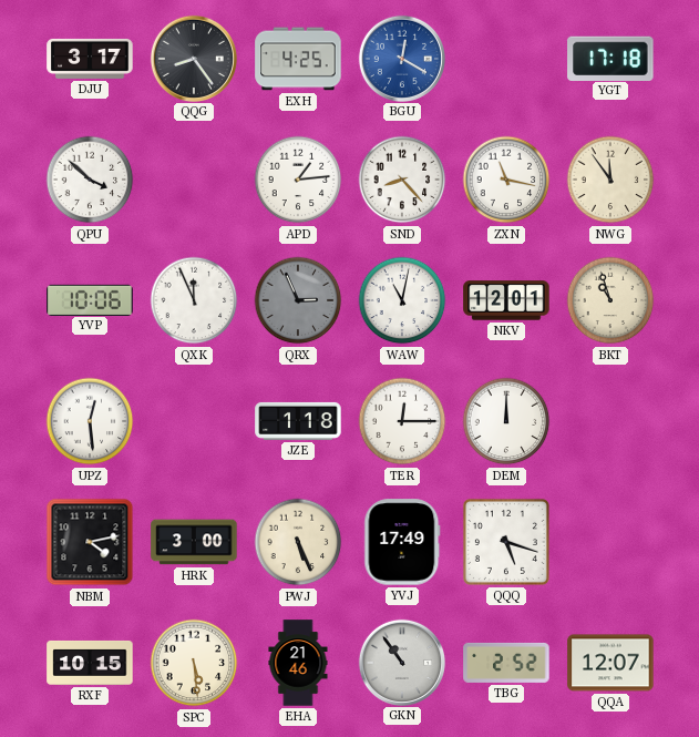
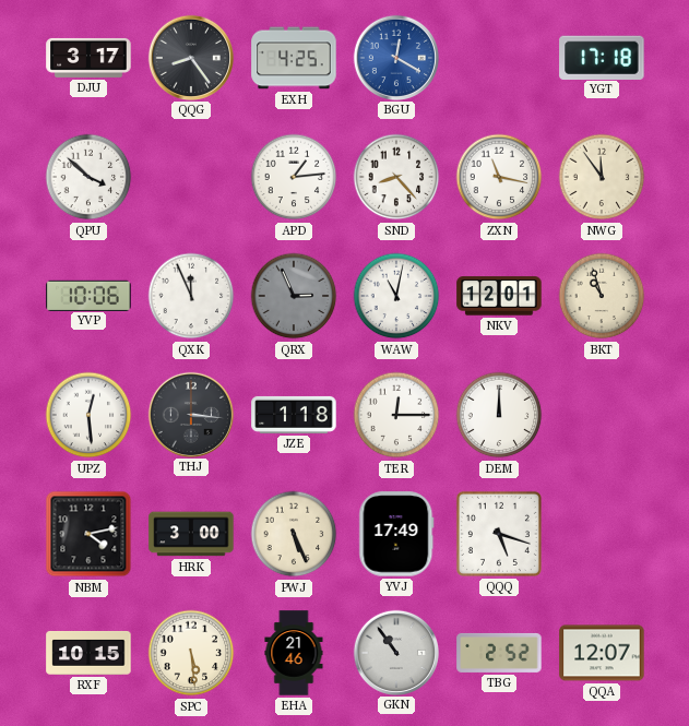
THJ: none -> 3:16 (190, 414)
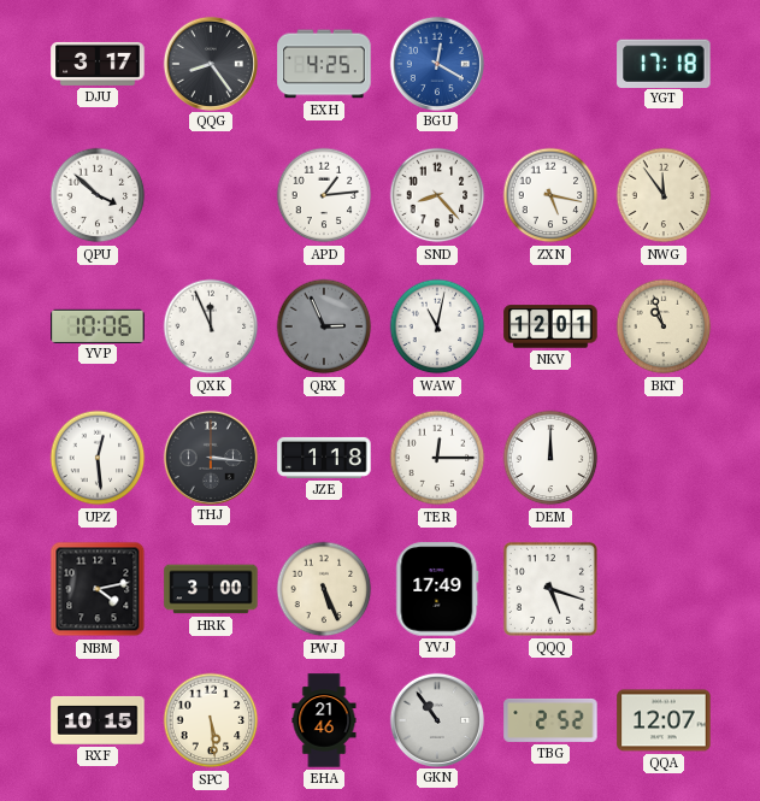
ZXN: 11:17 -> 5:17 (550, 195)
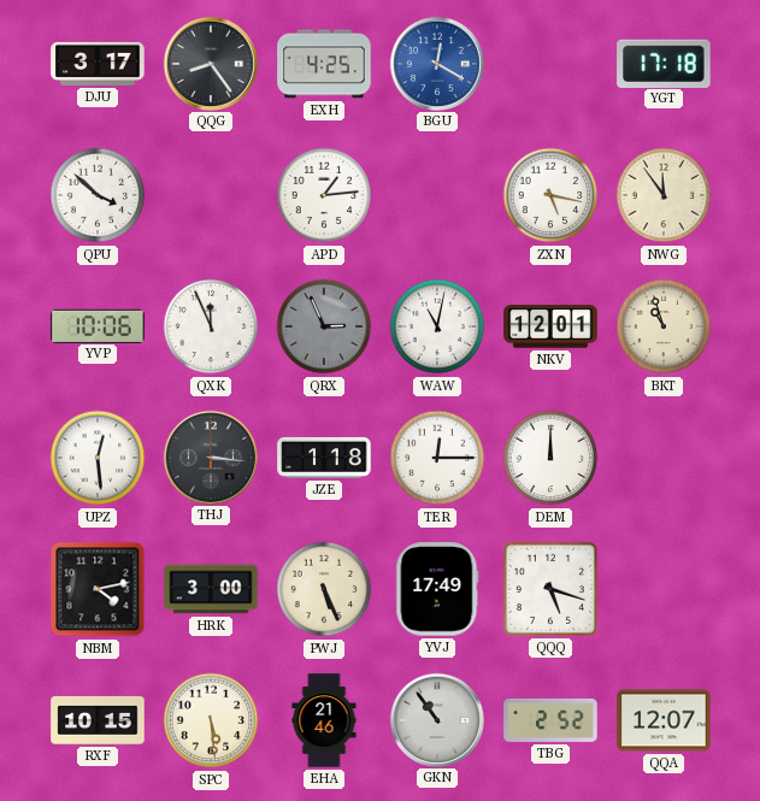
SND: 8:23 -> none (437, 195)
